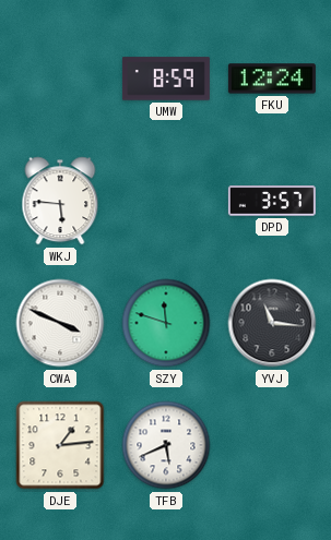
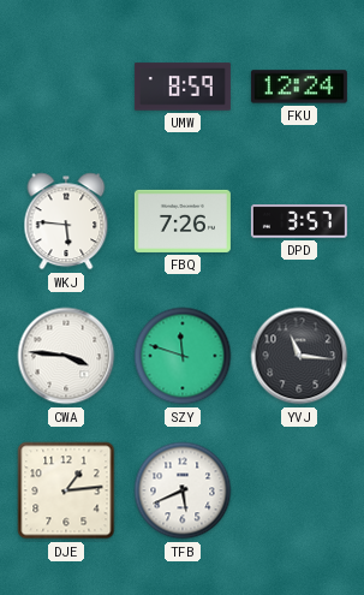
FBQ: none -> 7:26 (183, 221)
CWA: 3:49 -> 3:46 (66, 356)
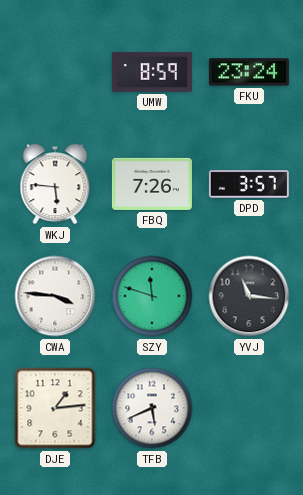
FKU: 12:24 -> 23:24 (249, 72)
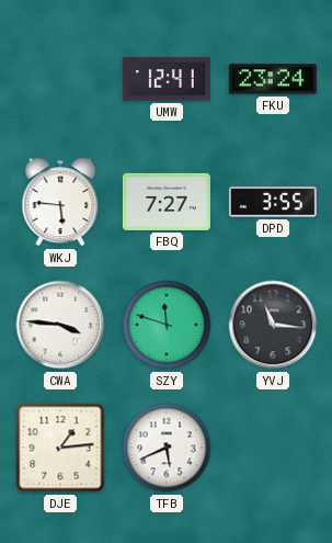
UMW: 8:59 -> 12:41 (167, 79)
FBQ: 7:26 -> 7:27 (167, 202)
DPD: 3:57 -> 3:55 (273, 202)
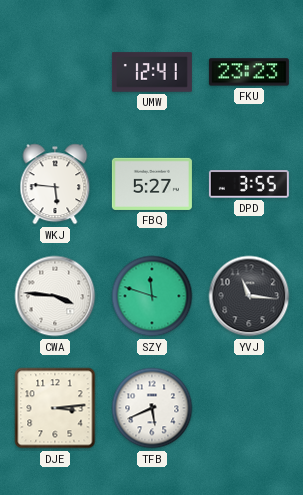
FKU: 23:24 -> 23:23 (249, 72)
FBQ: 7:27 -> 5:27 (152, 184)
DJE: 1:14 -> 3:14 (55, 408)
